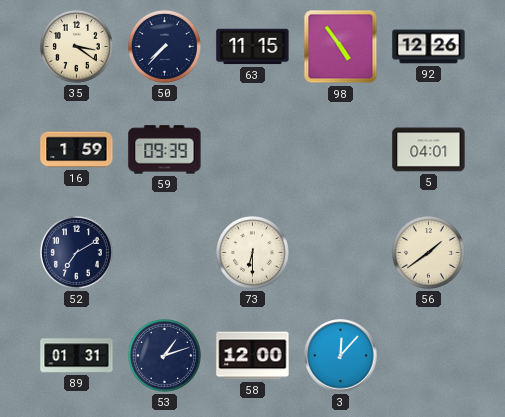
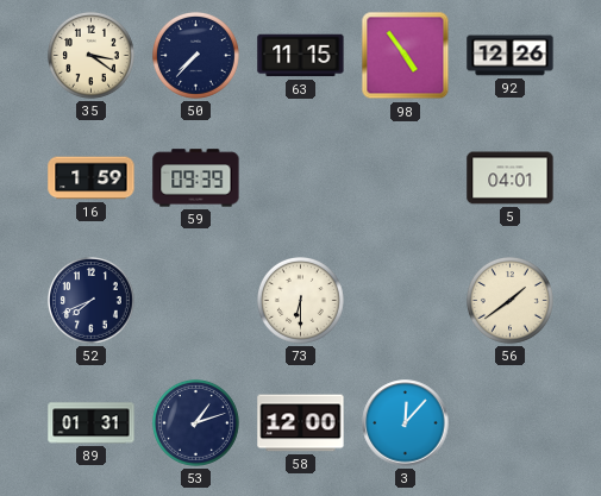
52: 7:10 -> 7:41 (90, 300)
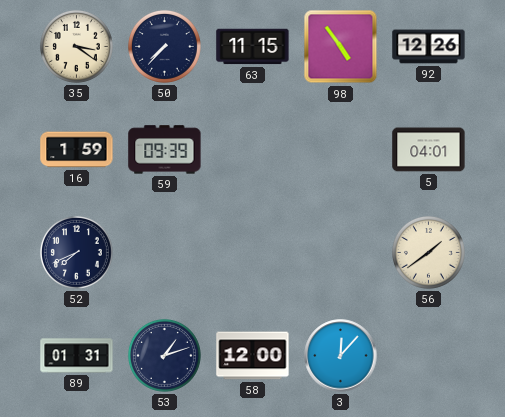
73: 6:30 -> none (300, 300)
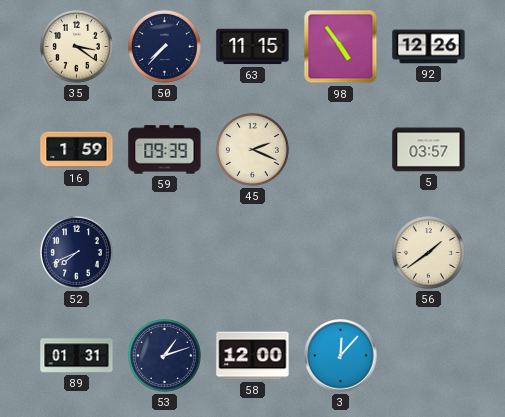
45: none -> 2:19 (252, 149)
5: 04:01 -> 03:57 (429, 150)
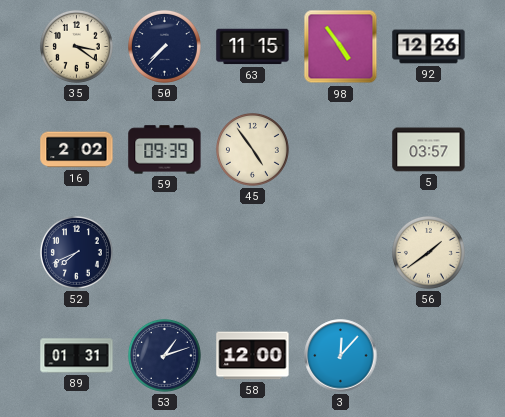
16: 1:59 -> 2:02 (77, 150)
45: 2:19 -> 4:54 (252, 149)
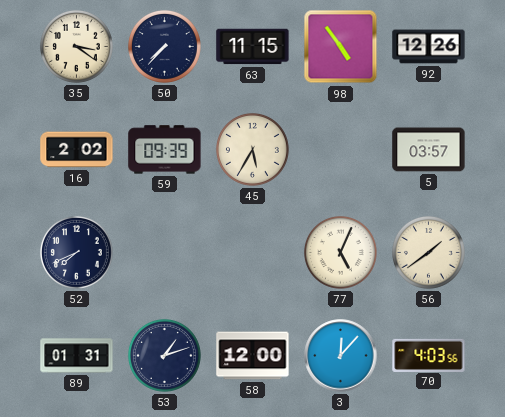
45: 4:54 -> 5:35 (252, 149)
77: none -> 5:04 (340, 252)
70: none -> 4:03 (429, 355)
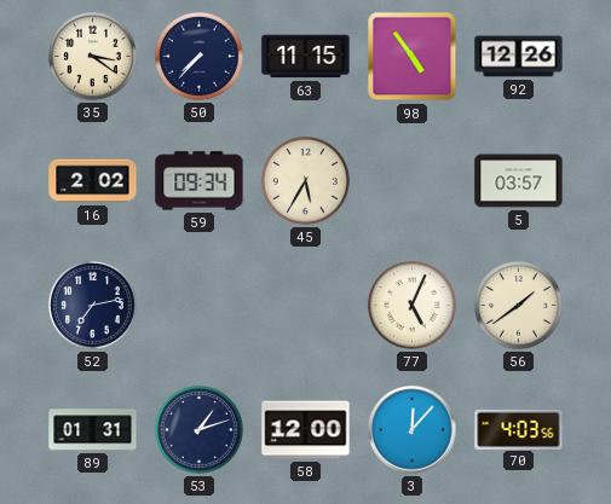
59: 09:39 -> 09:34 (200, 181)
52: 7:41 -> 7:13 (92, 305)
